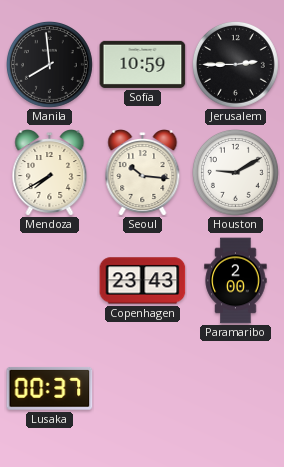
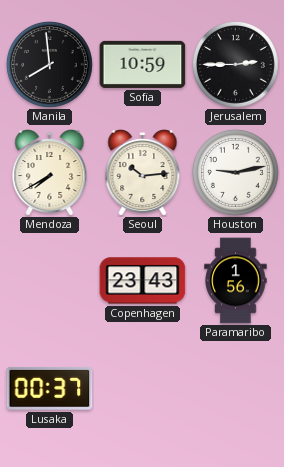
Seoul: 10:16 -> 10:14 (143, 173)
Houston: 9:10 -> 9:13 (235, 172)
Paramaribo: 2:00 -> 1:56 (236, 281)
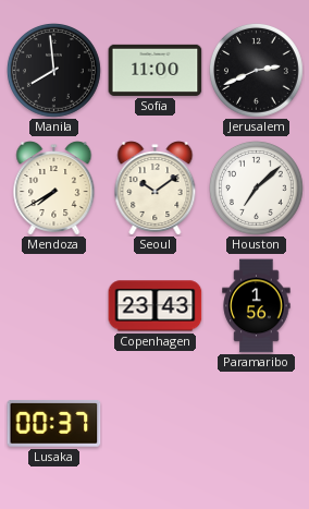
Sofia: 10:59 -> 11:00 (156, 70)
Jerusalem: 2:45 -> 2:41 (256, 70)
Seoul: 10:14 -> 10:09 (156, 189)
Houston: 9:13 -> 7:08 (256, 187)
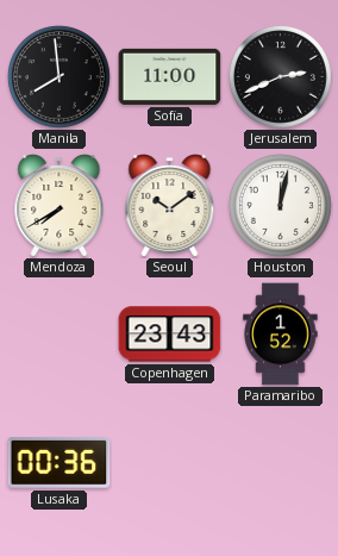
Houston: 7:08 -> 12:02 (280, 205)
Paramaribo: 1:56 -> 1:52 (281, 335)
Lusaka: 00:37 -> 00:36 (60, 462)
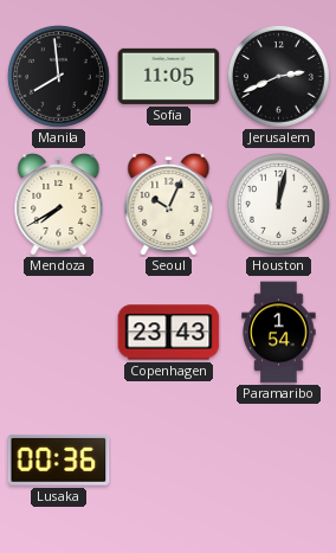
Sofia: 11:00 -> 11:05 (169, 76)
Seoul: 10:09 -> 10:04 (169, 205)
Paramaribo: 1:52 -> 1:54 (279, 333)
